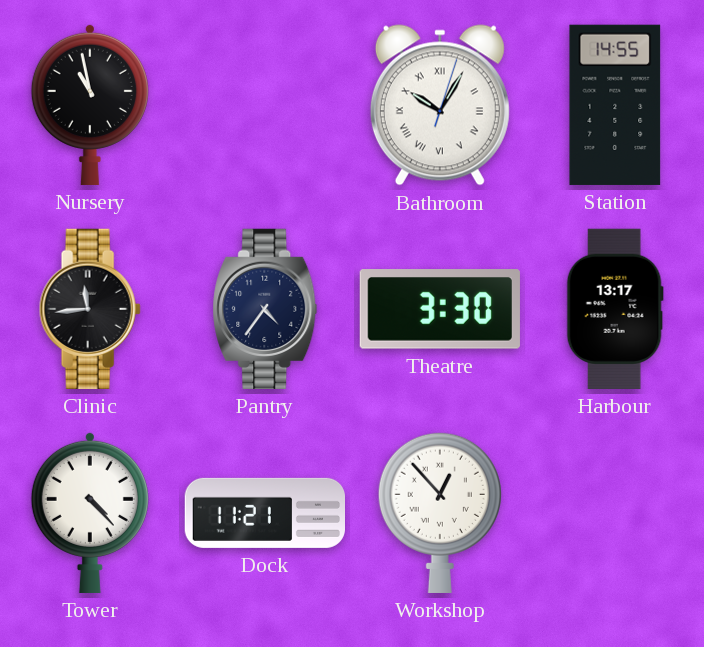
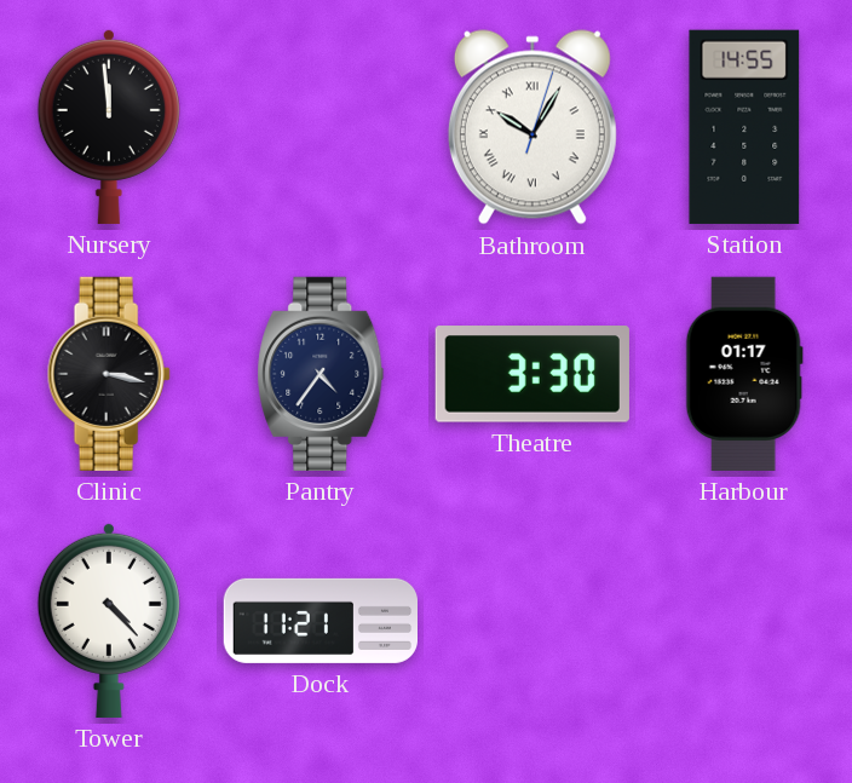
Nursery: 10:58 -> 11:59 (109, 126)
Clinic: 11:44 -> 3:17 (109, 374)
Harbour: 13:17 -> 01:17 (744, 374)
Workshop: 12:53 -> none (440, 512)
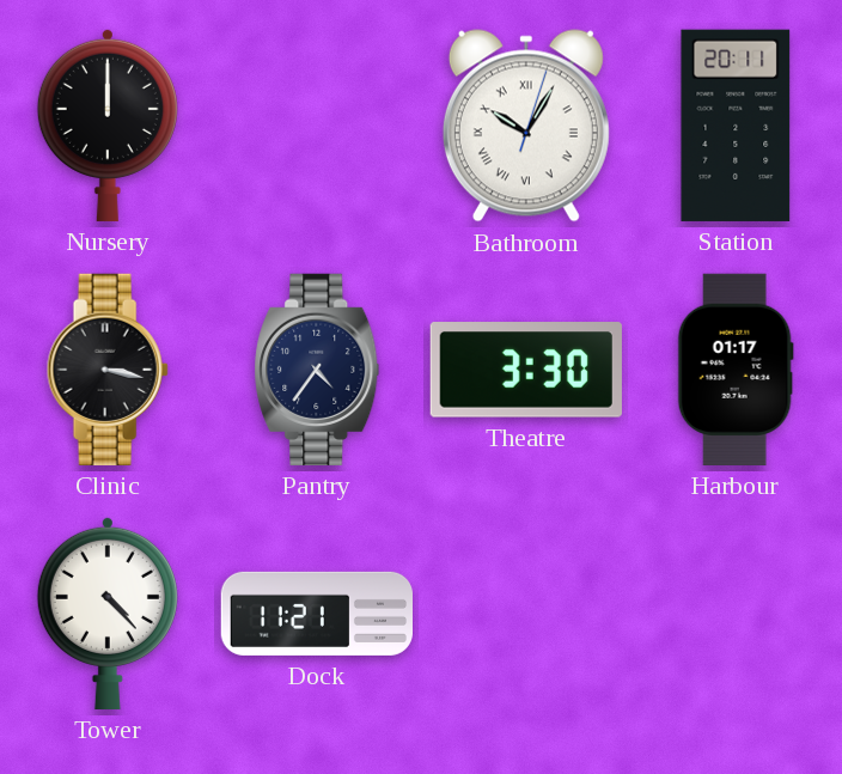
Nursery: 11:59 -> 12:00 (108, 124)
Station: 14:55 -> 20:11 (736, 126)
